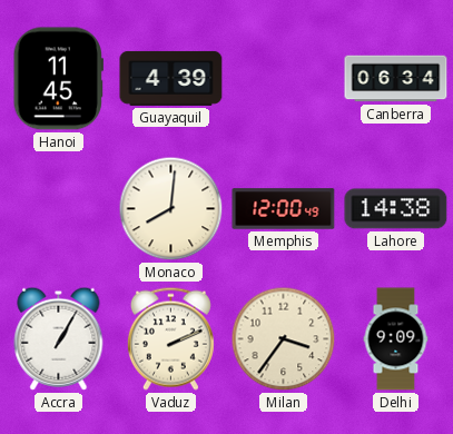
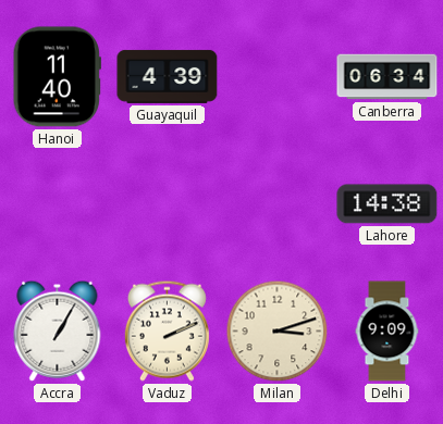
Hanoi: 11:45 -> 11:40 (57, 77)
Monaco: 8:01 -> none (171, 209)
Memphis: 12:00 -> none (284, 209)
Milan: 3:36 -> 3:12 (278, 332)
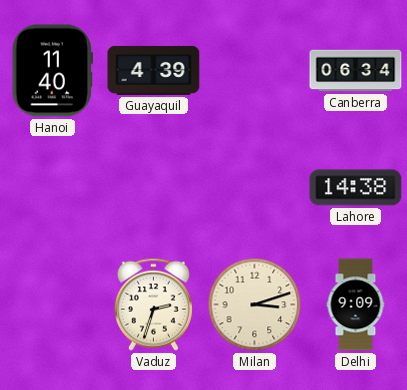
Accra: 1:05 -> none (58, 331)
Vaduz: 2:11 -> 2:33 (153, 304)
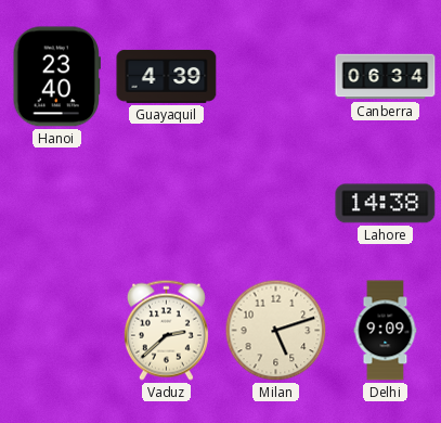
Hanoi: 11:40 -> 23:40 (56, 77)
Vaduz: 2:33 -> 2:38 (166, 330)
Milan: 3:12 -> 5:12 (276, 331)
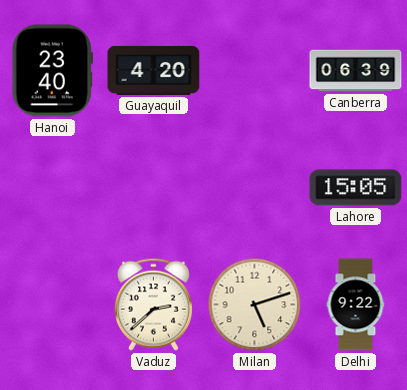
Guayaquil: 4:39 -> 4:20 (154, 70)
Canberra: 06:34 -> 06:39 (356, 71)
Lahore: 14:38 -> 15:05 (356, 188)
Delhi: 9:09 -> 9:22 (356, 305)
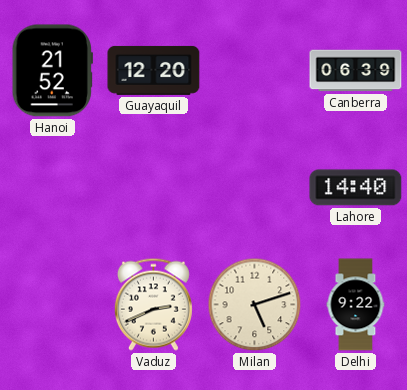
Hanoi: 23:40 -> 21:52 (52, 71)
Guayaquil: 4:20 -> 12:20 (154, 70)
Lahore: 15:05 -> 14:40 (356, 188)
Vaduz: 2:38 -> 2:41 (153, 304)
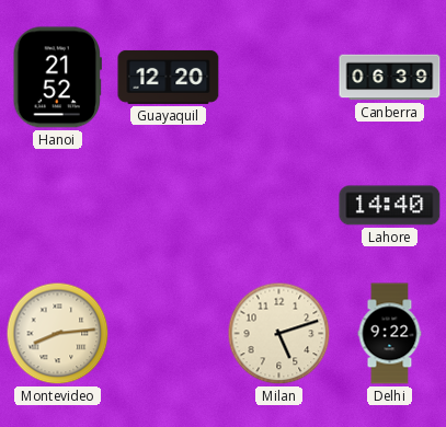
Montevideo: none -> 8:14 (58, 334)
Vaduz: 2:41 -> none (153, 304)
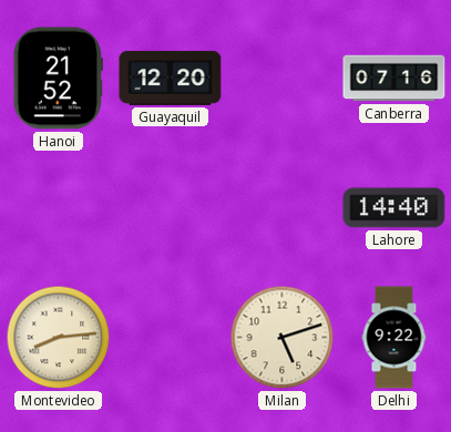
Canberra: 06:39 -> 07:16 (394, 79)
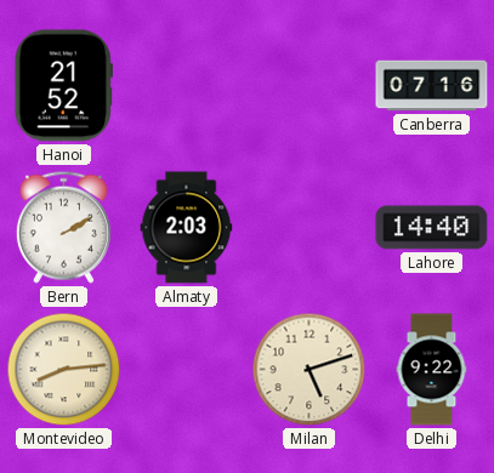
Guayaquil: 12:20 -> none (171, 78)
Bern: none -> 2:10 (63, 227)
Almaty: none -> 2:03 (187, 228)
